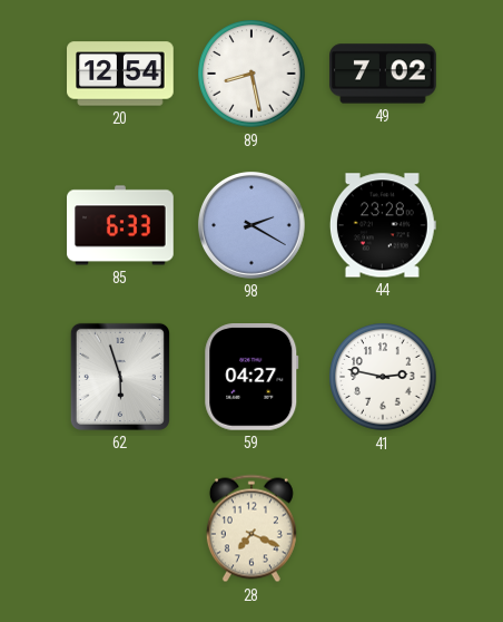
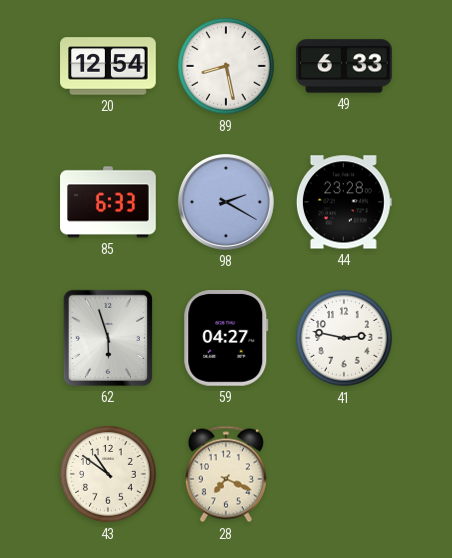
49: 7:02 -> 6:33 (344, 66)
43: none -> 10:51 (108, 474)
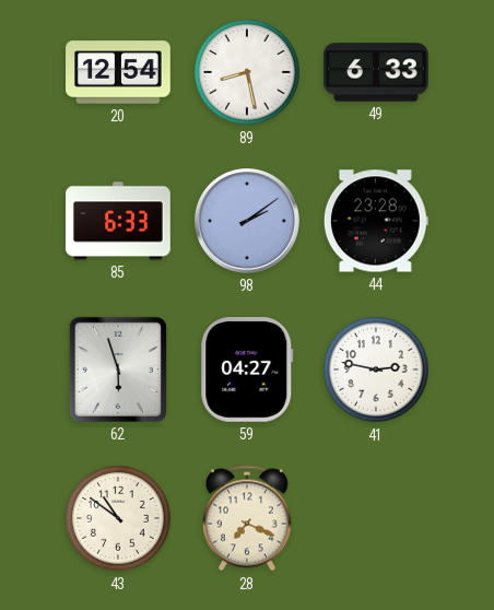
98: 2:20 -> 2:09 (247, 221)
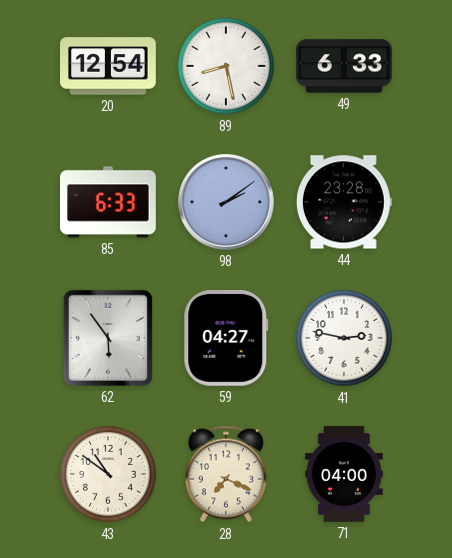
62: 5:57 -> 5:54 (108, 338)
71: none -> 04:00 (345, 474)
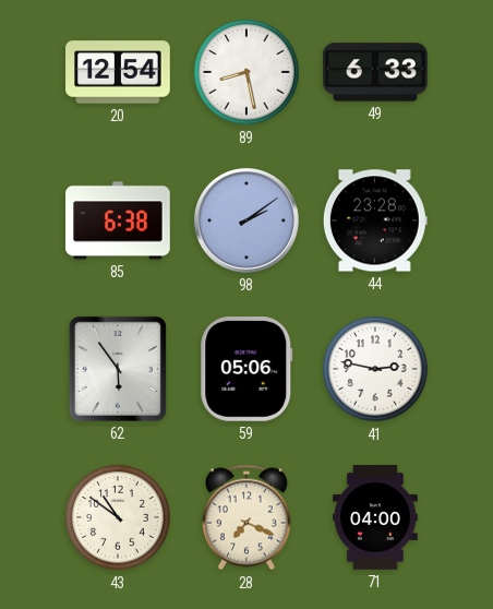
85: 6:33 -> 6:38 (118, 220)
59: 04:27 -> 05:06 (246, 370)
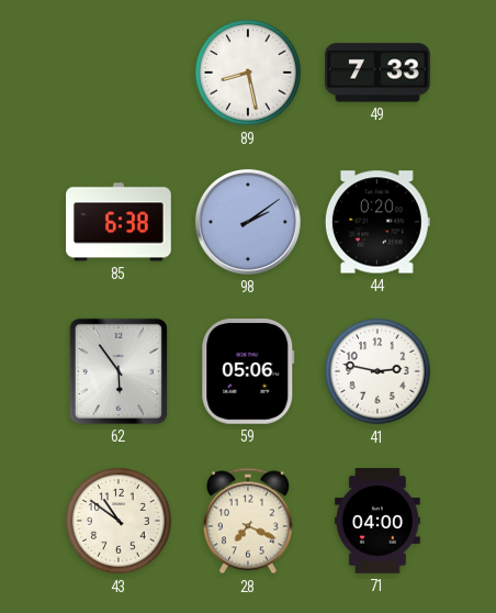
20: 12:54 -> none (118, 72)
49: 6:33 -> 7:33 (377, 73)
44: 23:28 -> 0:20 (377, 222)
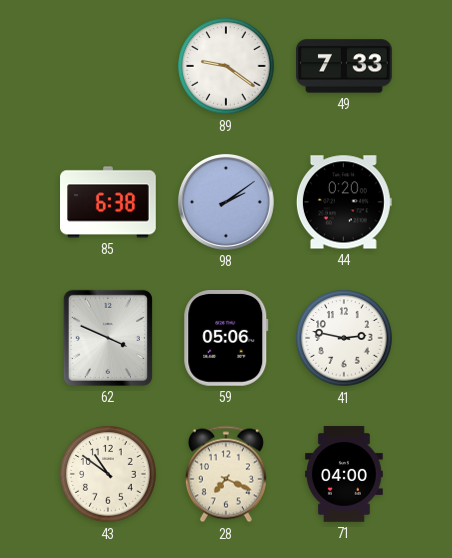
89: 8:28 -> 9:21 (226, 66)
62: 5:54 -> 3:49 (108, 338)
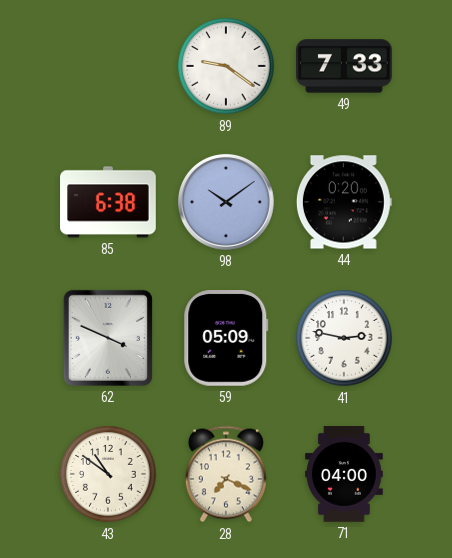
98: 2:09 -> 10:09 (226, 202)
59: 05:06 -> 05:09 (226, 339)
